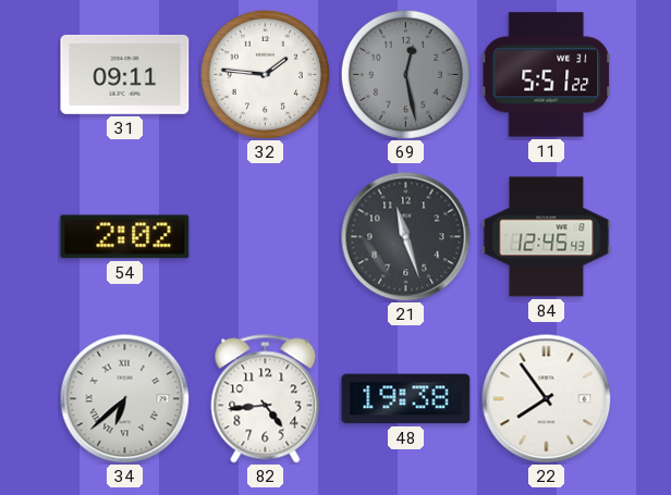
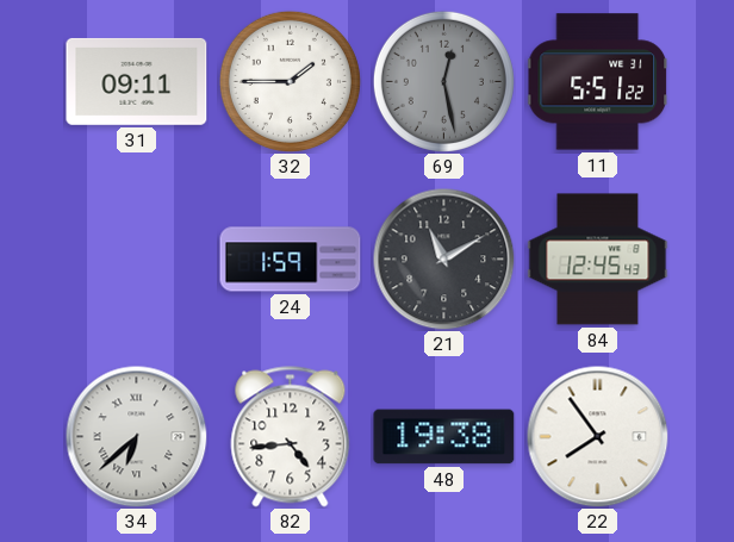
32: 1:46 -> 1:45 (290, 81)
54: 2:02 -> none (125, 237)
24: none -> 1:59 (291, 260)
21: 11:27 -> 11:10 (444, 260)
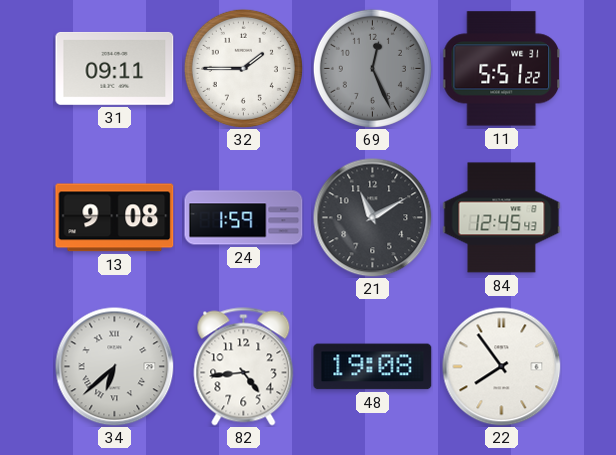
69: 12:28 -> 12:26 (372, 68)
13: none -> 9:08 (115, 218)
48: 19:38 -> 19:08 (373, 367)
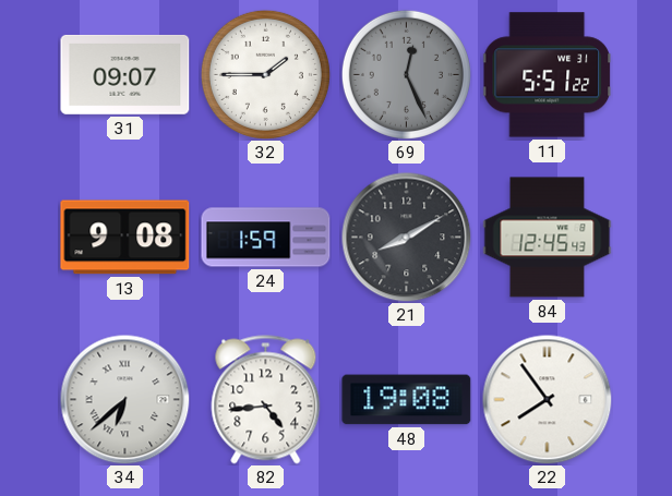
31: 09:11 -> 09:07 (125, 74)
21: 11:10 -> 8:10 (407, 238)
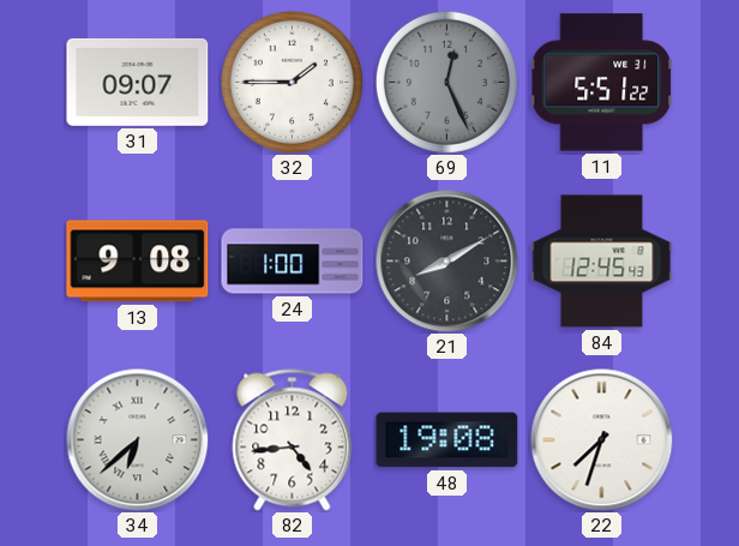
24: 1:59 -> 1:00 (293, 262)
22: 7:54 -> 7:33 (602, 440)
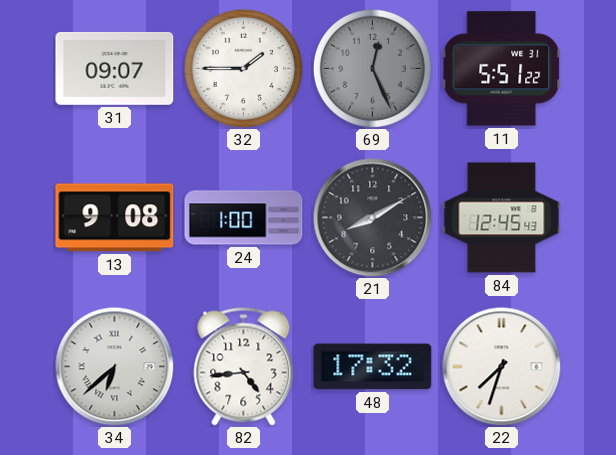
48: 19:08 -> 17:32 (373, 367)
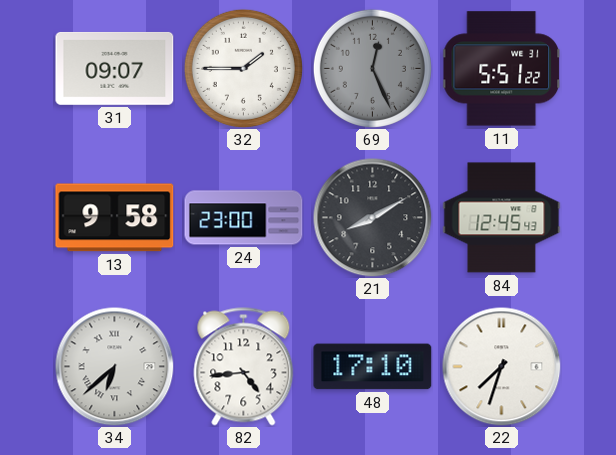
13: 9:08 -> 9:58 (115, 218)
24: 1:00 -> 23:00 (244, 218)
48: 17:32 -> 17:10 (373, 367)
